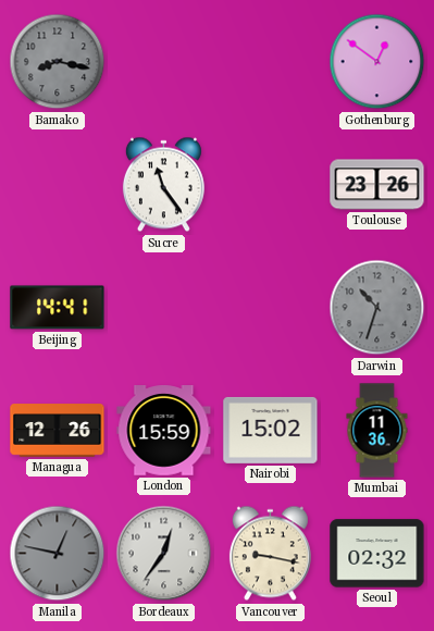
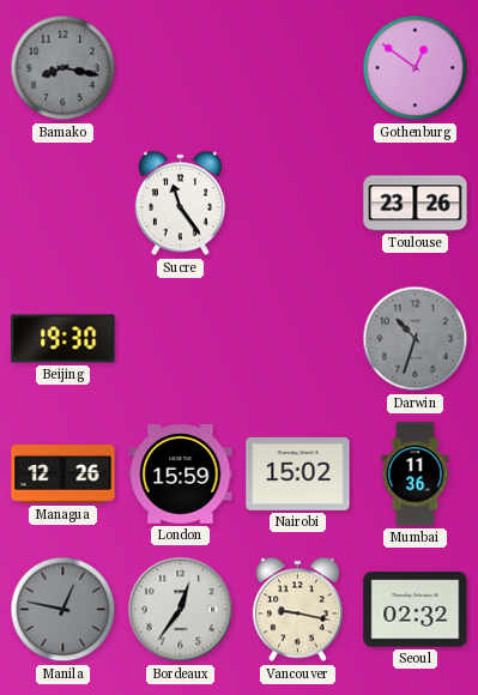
Beijing: 14:41 -> 19:30 (63, 339)
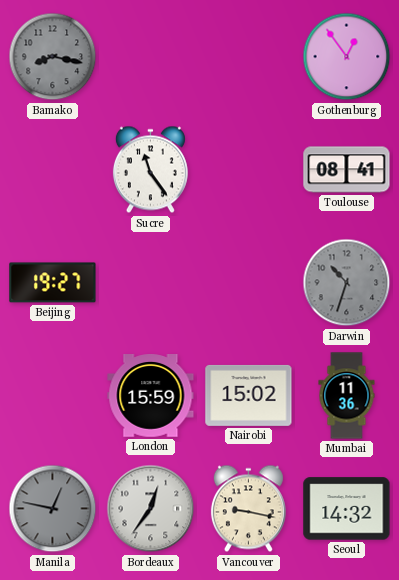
Gothenburg: 12:51 -> 12:54 (347, 57)
Toulouse: 23:26 -> 08:41 (347, 170)
Beijing: 19:30 -> 19:27 (53, 283)
Managua: 12:26 -> none (63, 475)
Seoul: 02:32 -> 14:32 (347, 509)
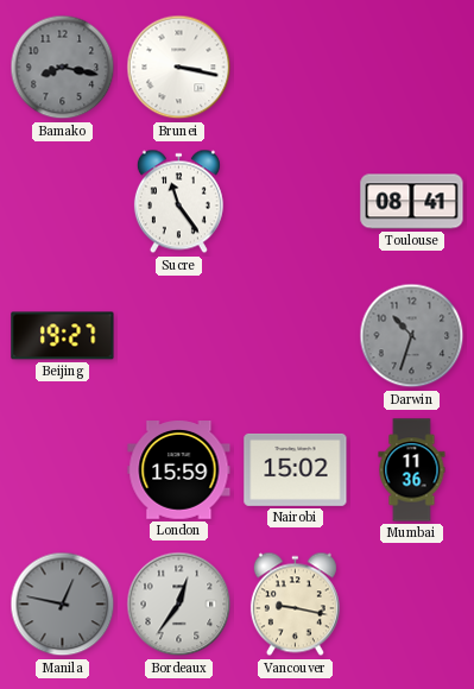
Brunei: none -> 3:17 (179, 68)
Gothenburg: 12:54 -> none (347, 57)
Seoul: 14:32 -> none (347, 509)
